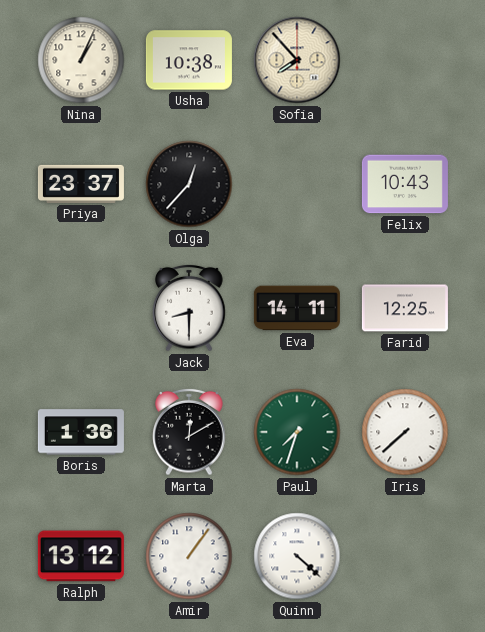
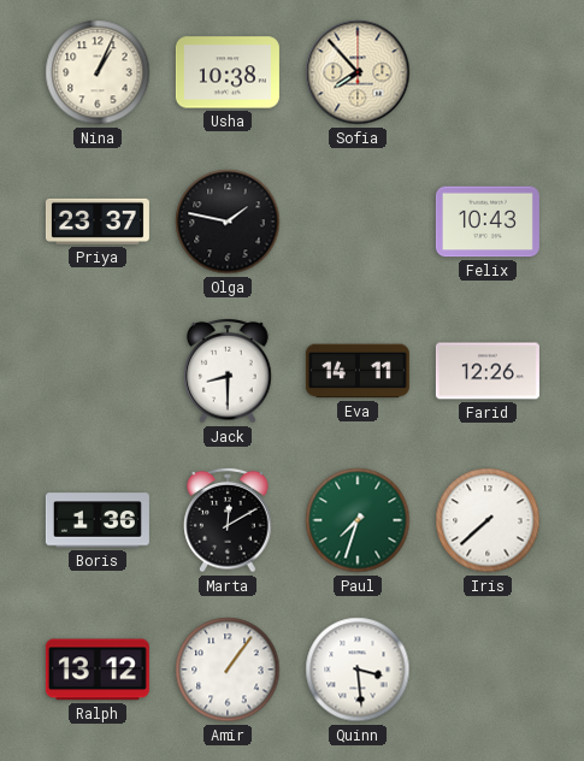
Olga: 12:37 -> 1:47 (228, 222)
Farid: 12:25 -> 12:26 (488, 371)
Quinn: 4:22 -> 3:29 (358, 669)
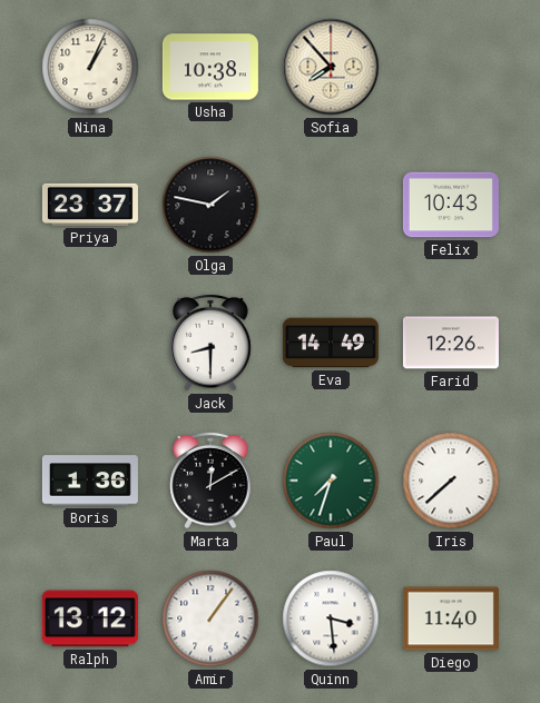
Eva: 14:11 -> 14:49 (331, 343)
Diego: none -> 11:40 (451, 618)
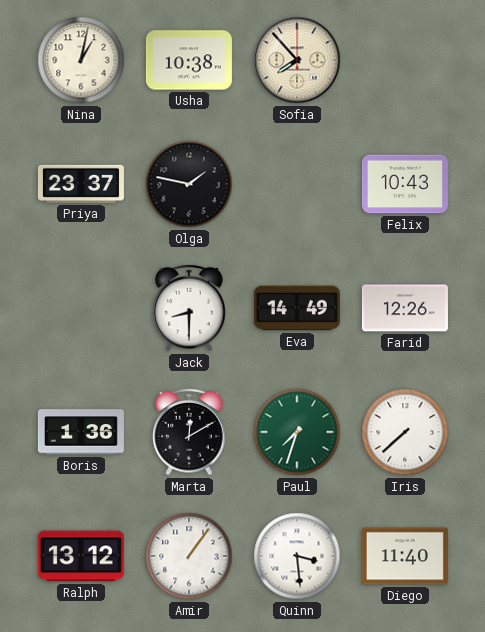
Nina: 1:04 -> 1:02 (81, 60)
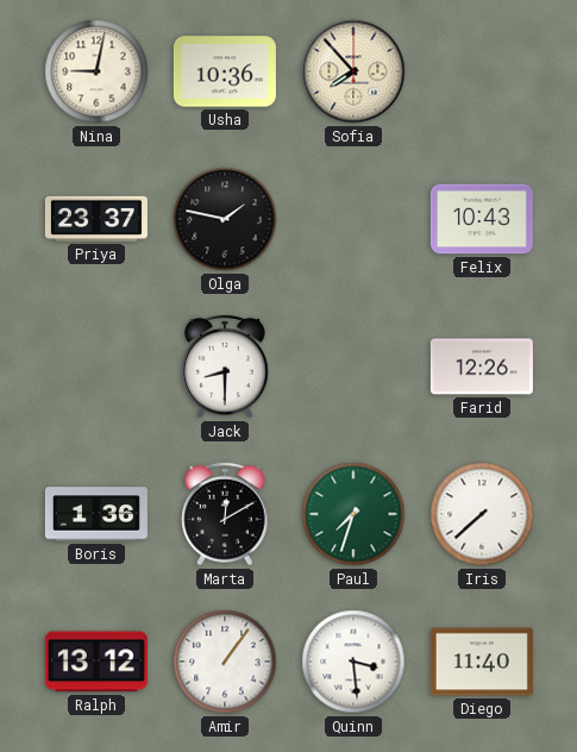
Nina: 1:02 -> 9:02 (96, 71)
Usha: 10:38 -> 10:36 (225, 71)
Eva: 14:49 -> none (297, 308)
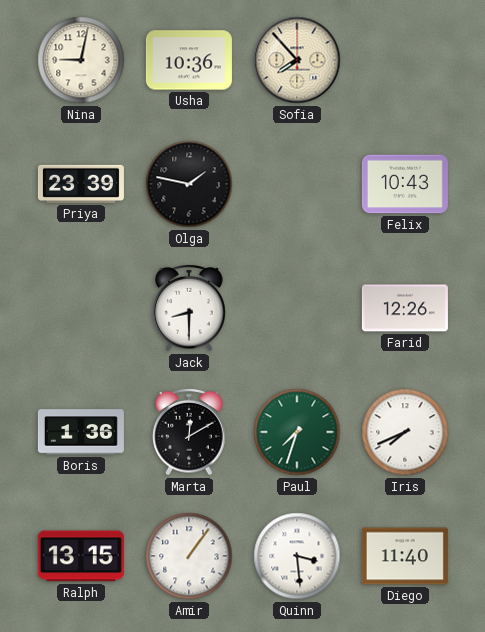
Priya: 23:37 -> 23:39 (81, 184)
Iris: 7:38 -> 7:41 (405, 432)
Ralph: 13:12 -> 13:15 (81, 556)
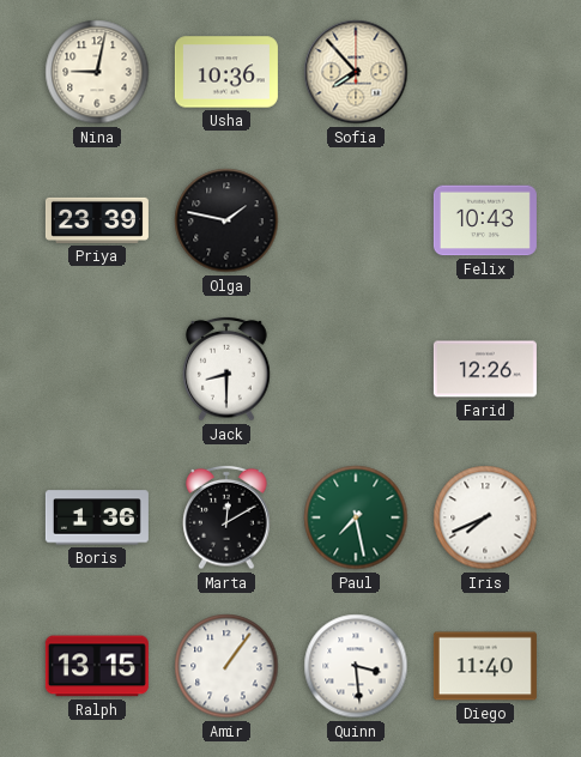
Paul: 7:33 -> 7:28 (356, 517)
